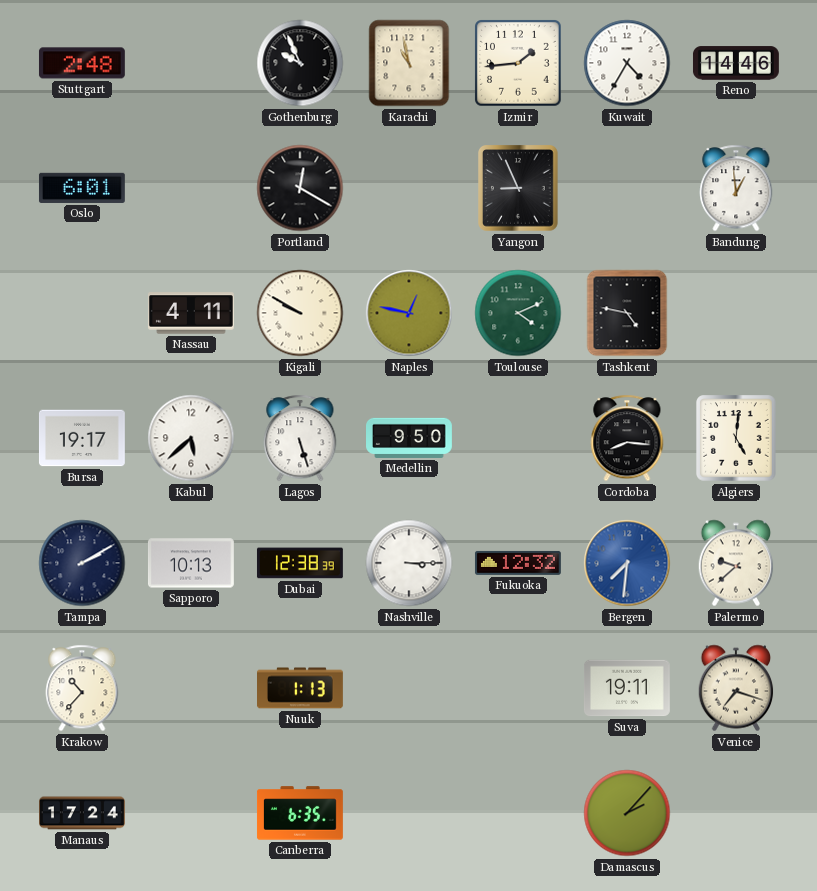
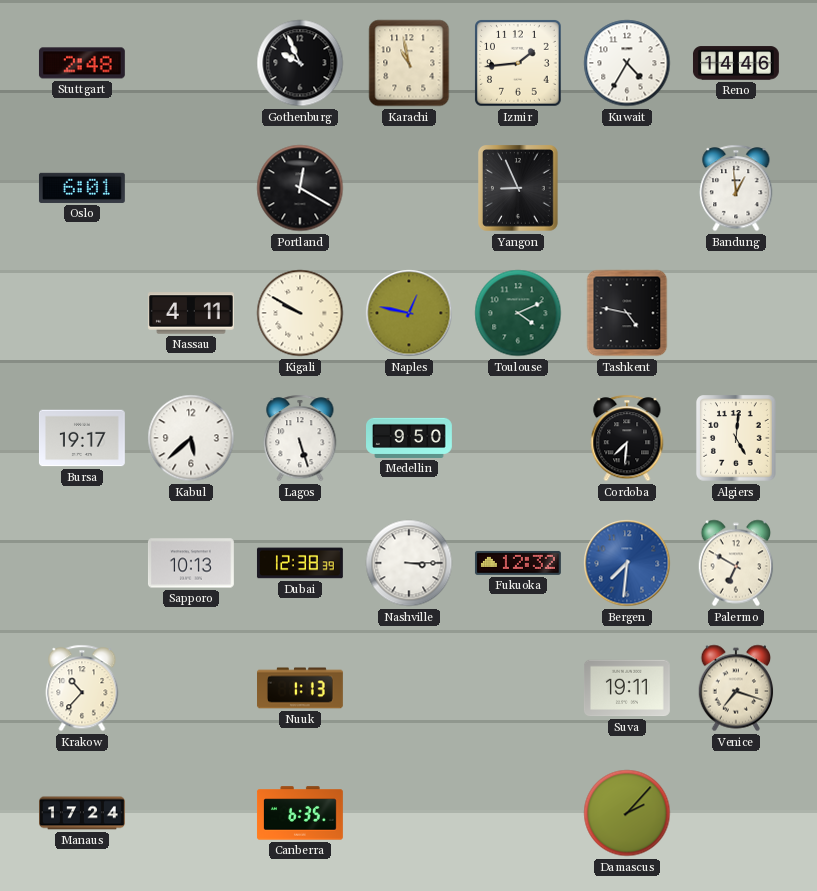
Cordoba: 8:16 -> 7:31 (627, 438)
Tampa: 2:10 -> none (82, 563)
Palermo: 9:38 -> 6:50 (736, 563)
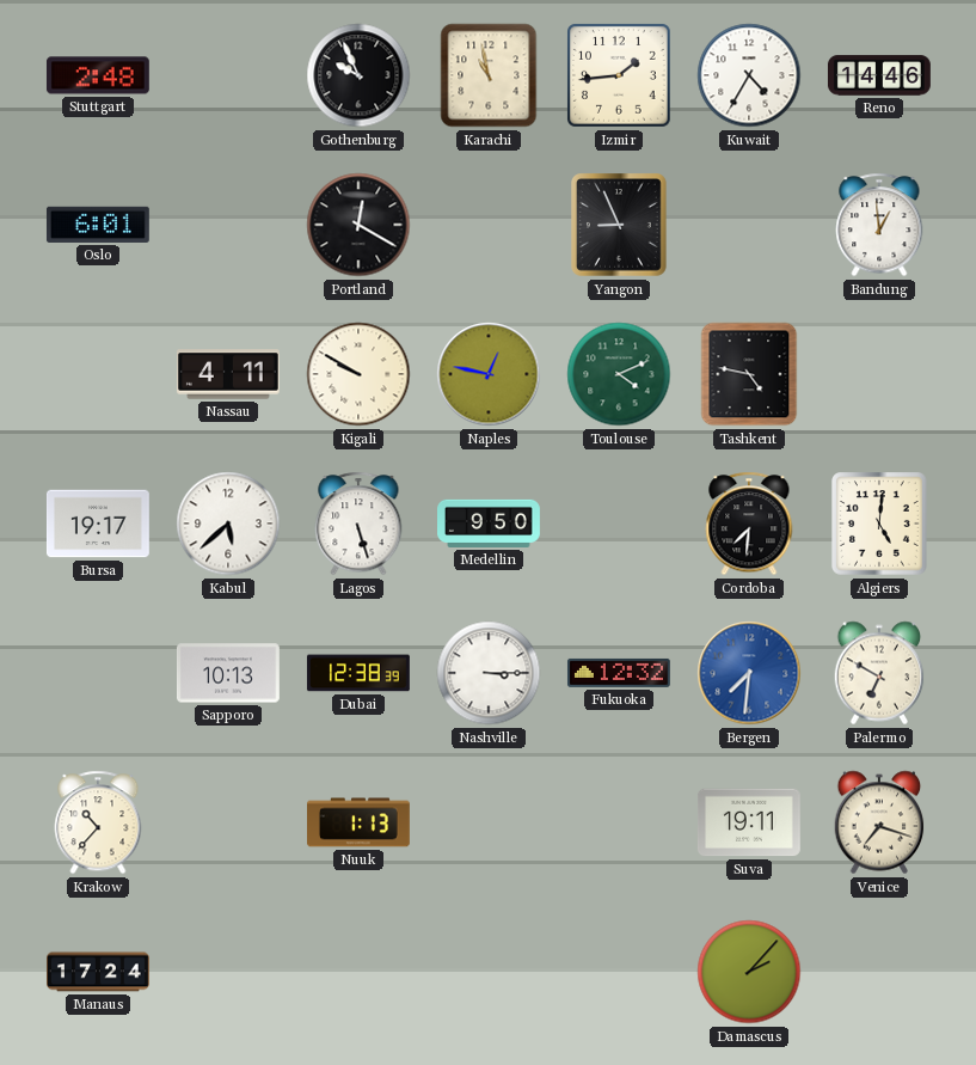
Canberra: 6:35 -> none (300, 813)
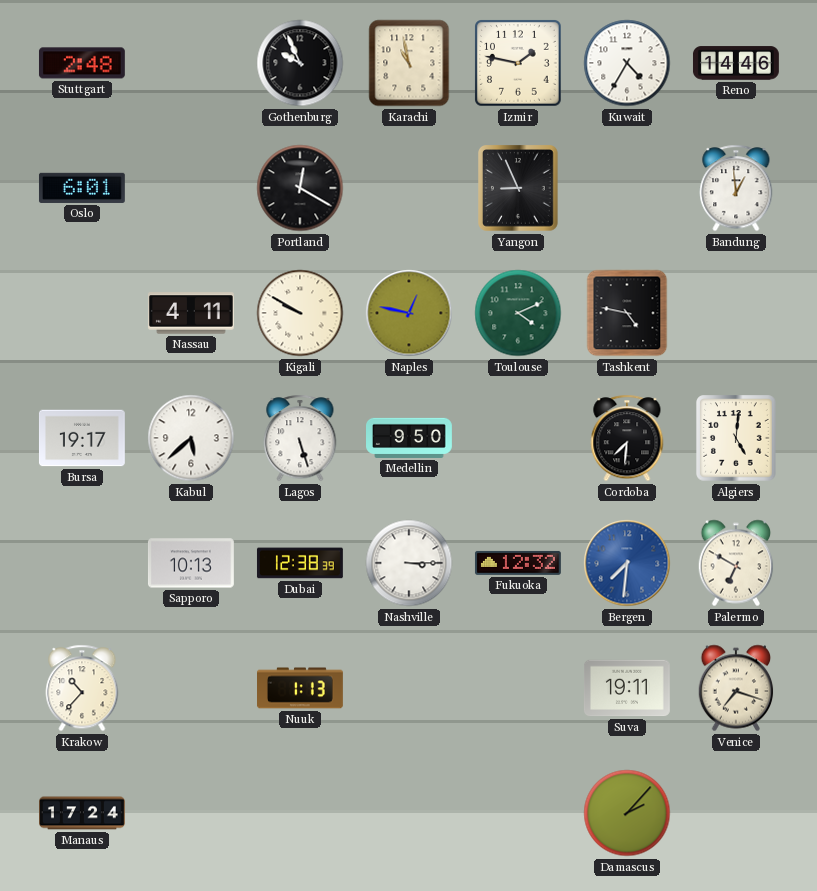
Izmir: 1:44 -> 1:47 (519, 64)
